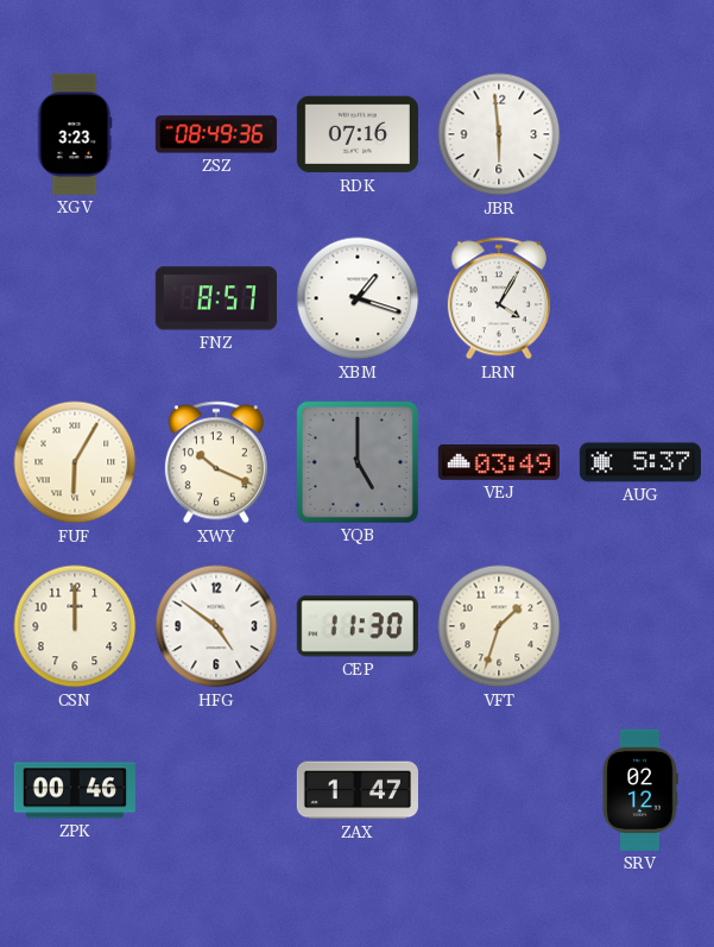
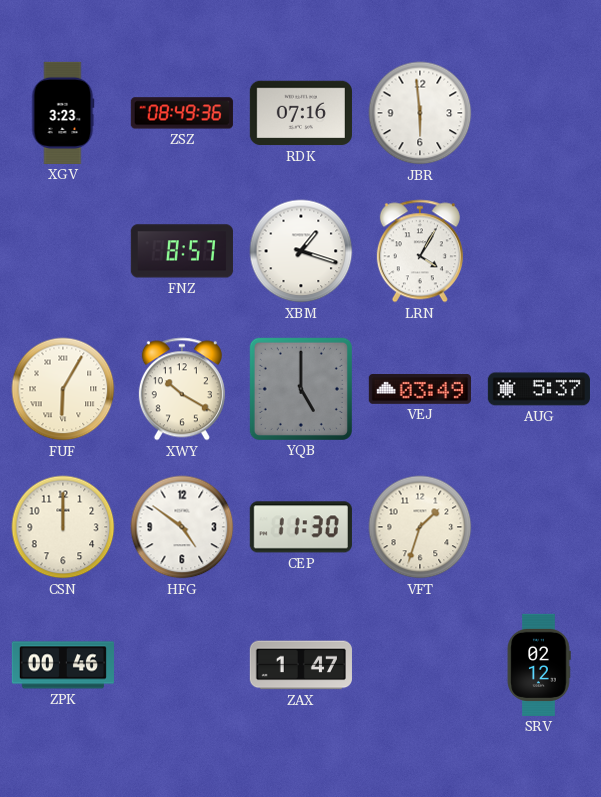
XWY: 10:19 -> 10:20 (182, 389)
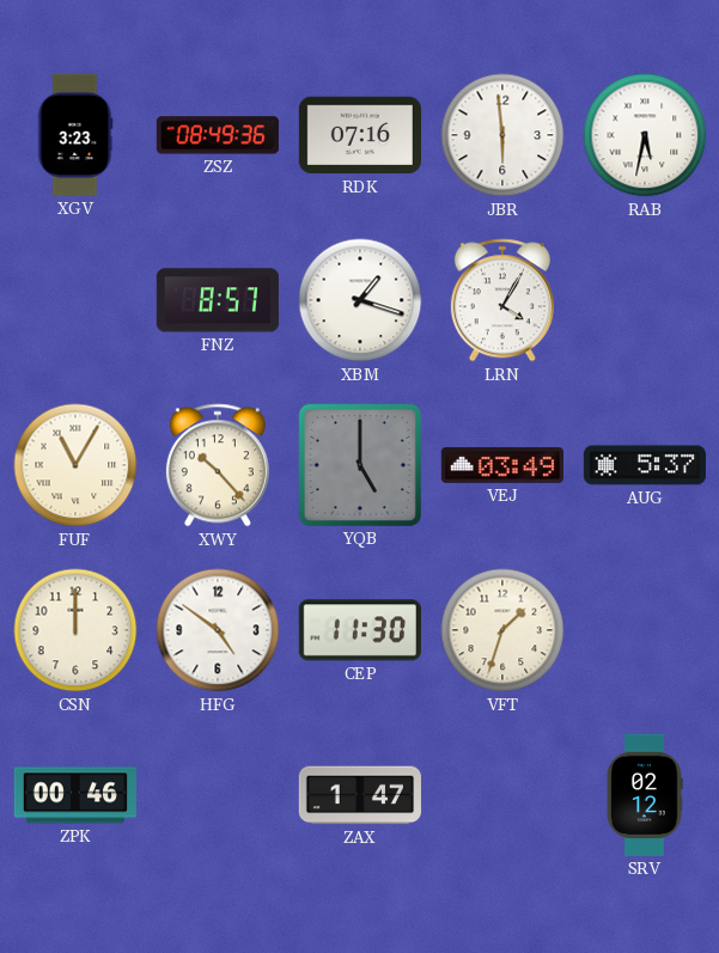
RAB: none -> 5:32 (645, 135)
FUF: 6:05 -> 11:05 (75, 465)
XWY: 10:20 -> 10:23 (218, 465)
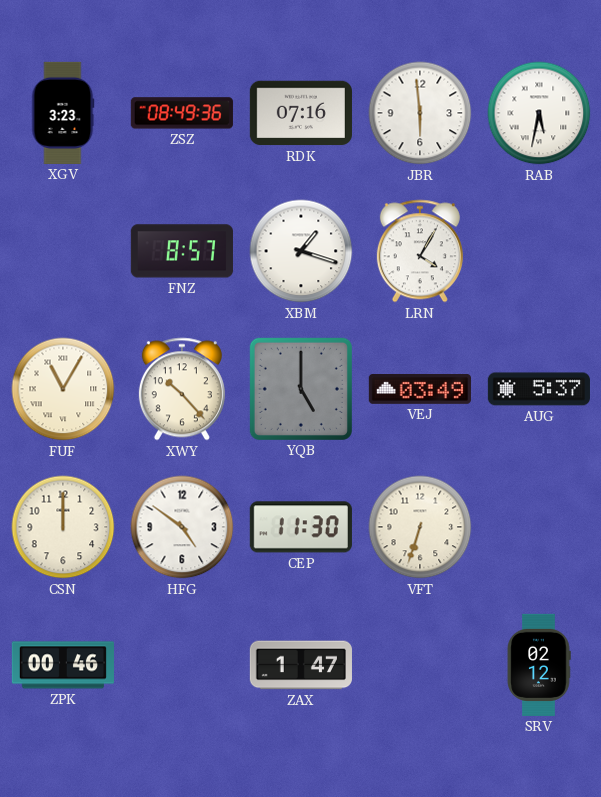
VFT: 1:33 -> 6:33 (420, 527)
